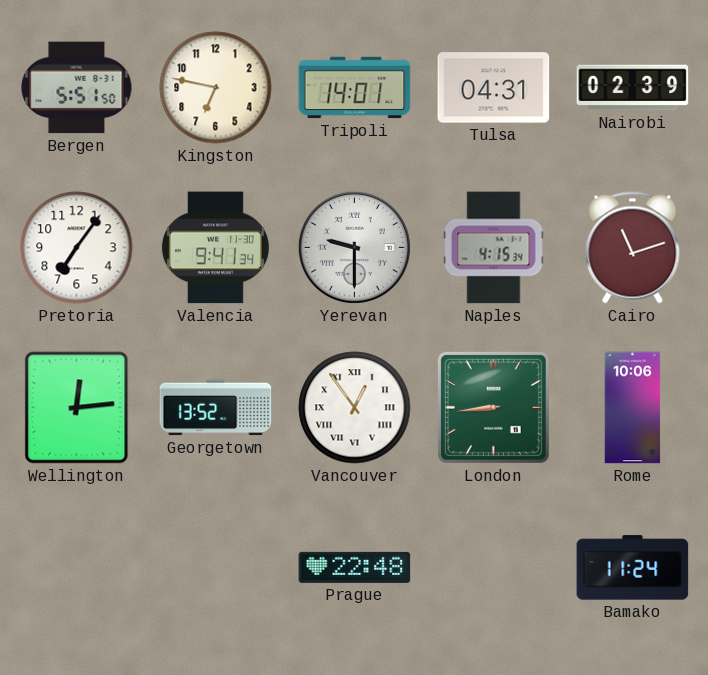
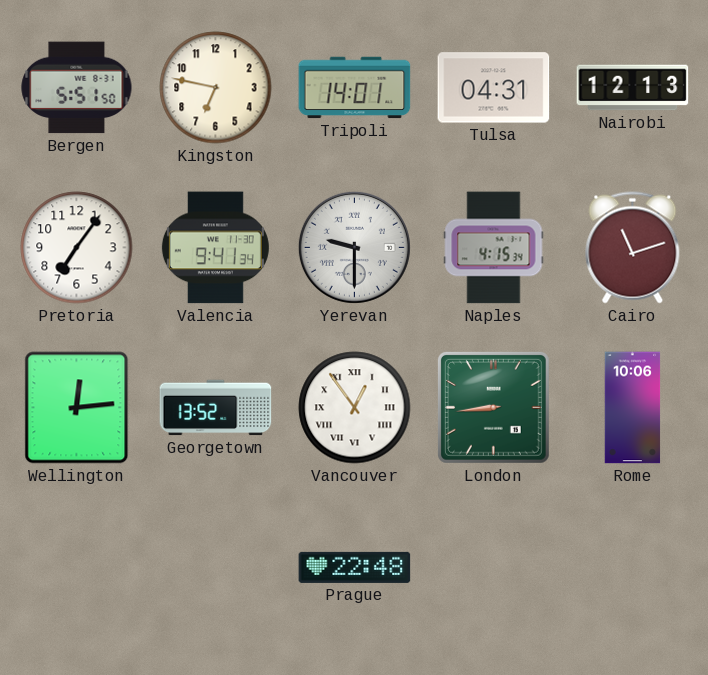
Nairobi: 02:39 -> 12:13 (633, 88)
Bamako: 11:24 -> none (633, 568)
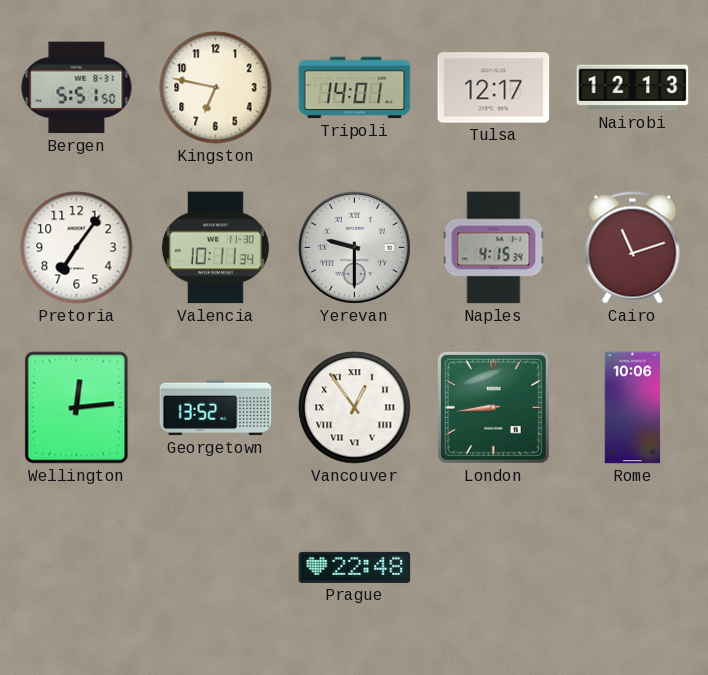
Tulsa: 04:31 -> 12:17 (494, 88)
Valencia: 9:41 -> 10:11 (215, 248)
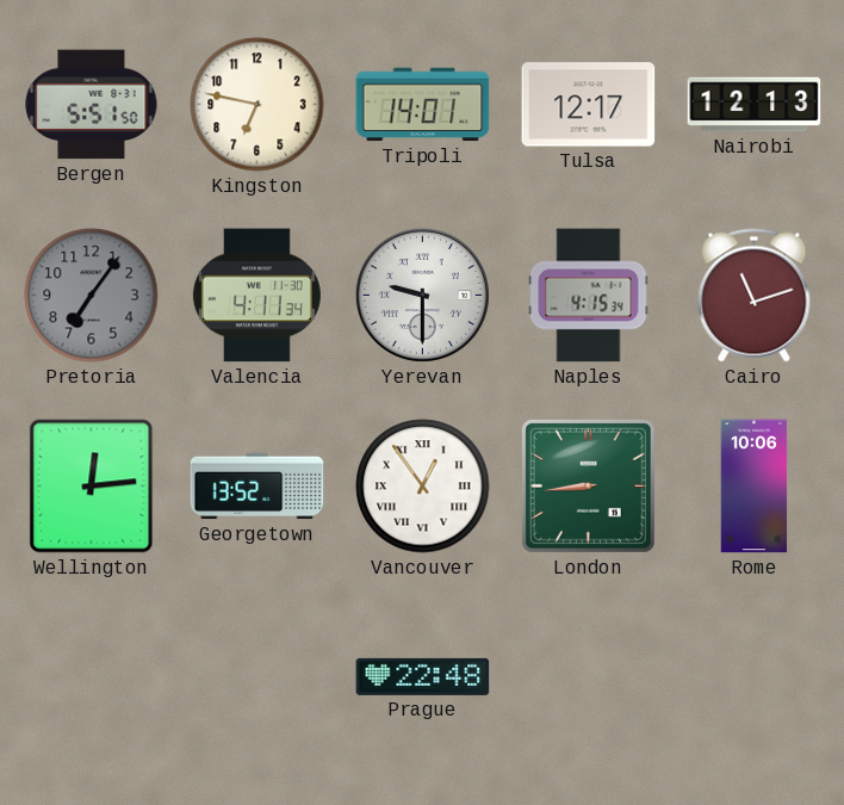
Pretoria dial: white -> grey (92, 296)
Valencia: 10:11 -> 4:11 (256, 296)
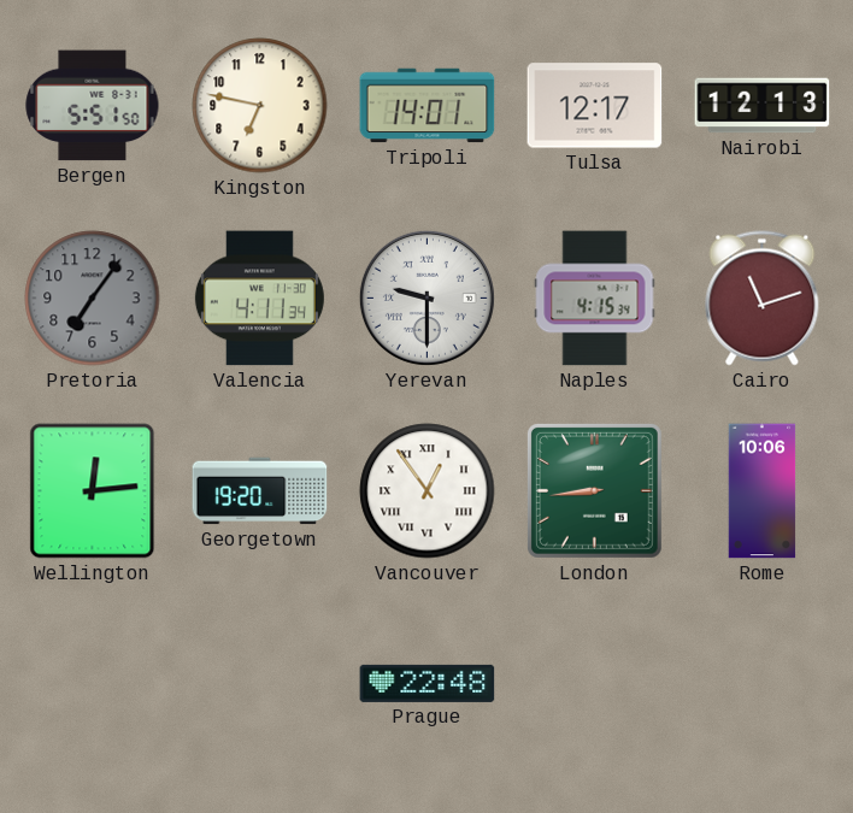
Georgetown: 13:52 -> 19:20 (260, 491)
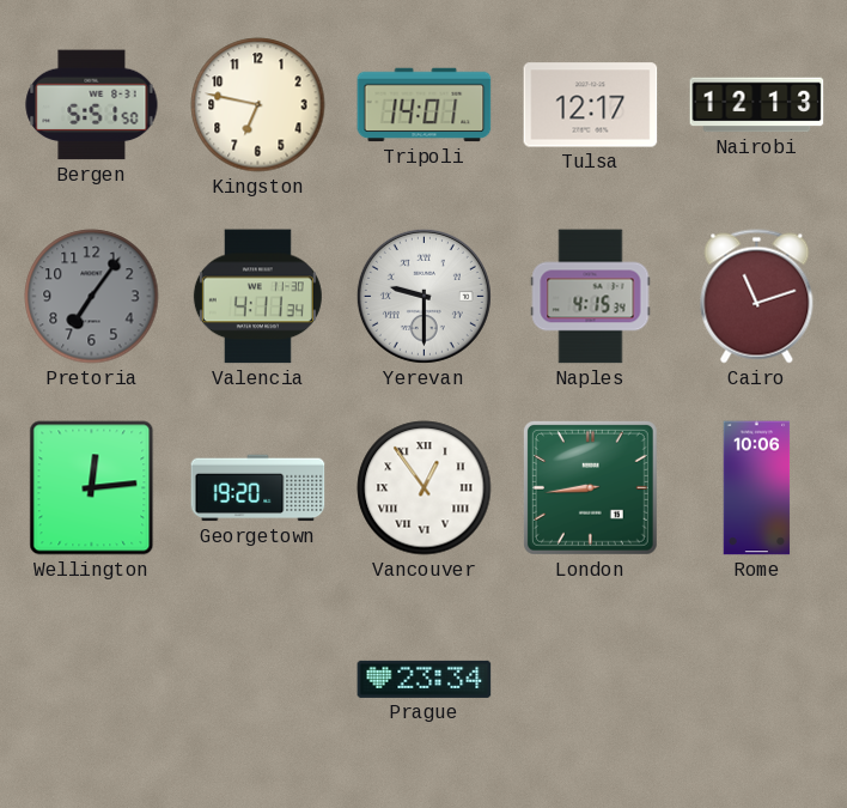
Prague: 22:48 -> 23:34 (425, 679)
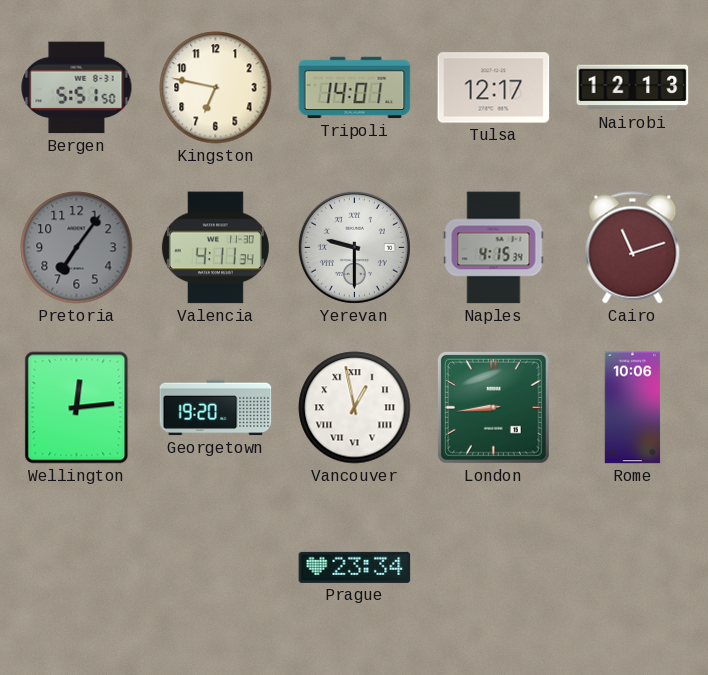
Vancouver: 12:54 -> 12:58 (355, 408)
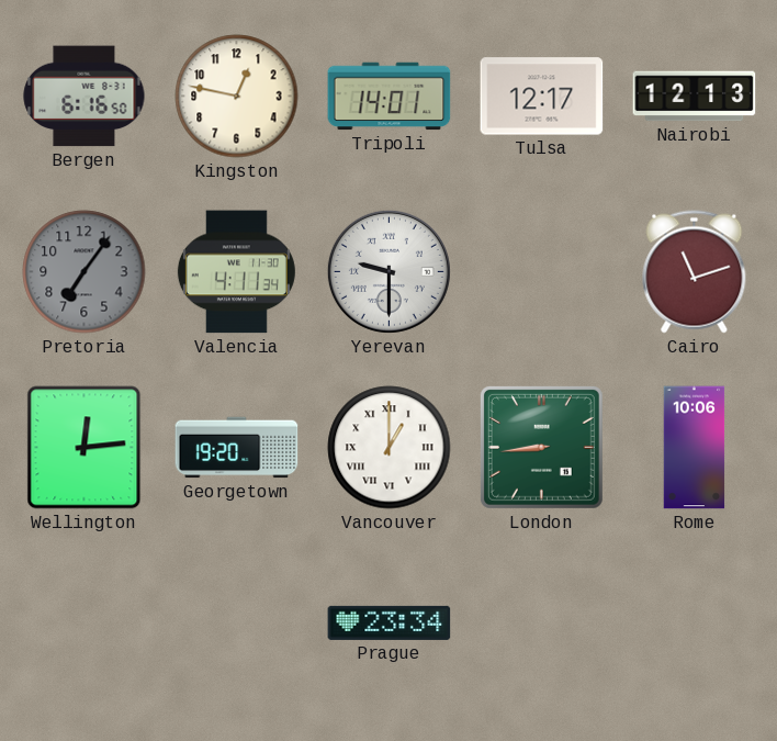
Bergen: 5:51 -> 6:16 (85, 97)
Kingston: 6:47 -> 12:47 (237, 97)
Naples: 4:15 -> none (494, 248)
Vancouver: 12:58 -> 1:00 (390, 448)
